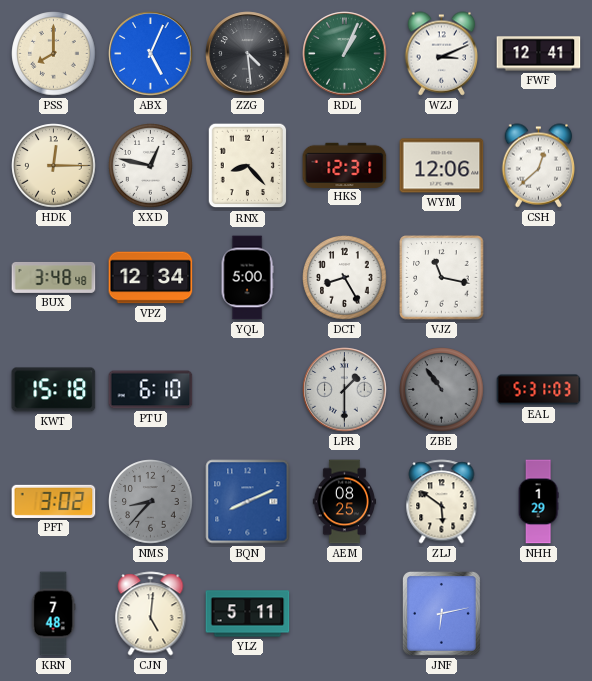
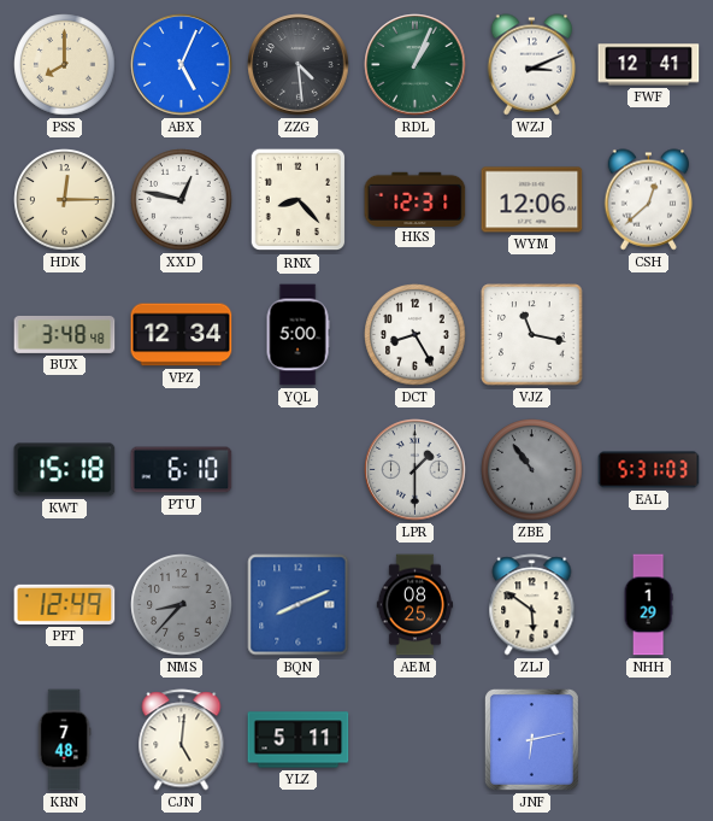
PFT: 3:02 -> 12:49 (65, 604)
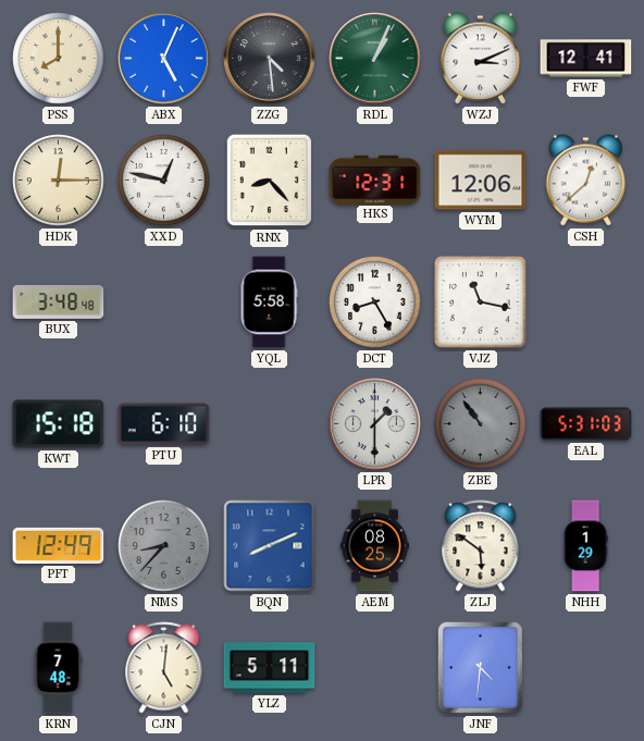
VPZ: 12:34 -> none (182, 335)
YQL: 5:00 -> 5:58 (269, 302)
JNF: 6:13 -> 4:31 (480, 667)
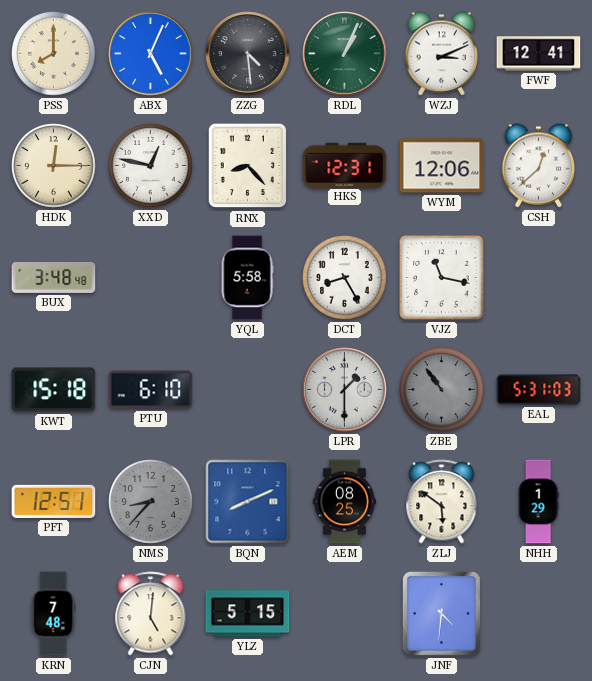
PFT: 12:49 -> 12:51 (54, 501)
YLZ: 5:11 -> 5:15 (248, 614)
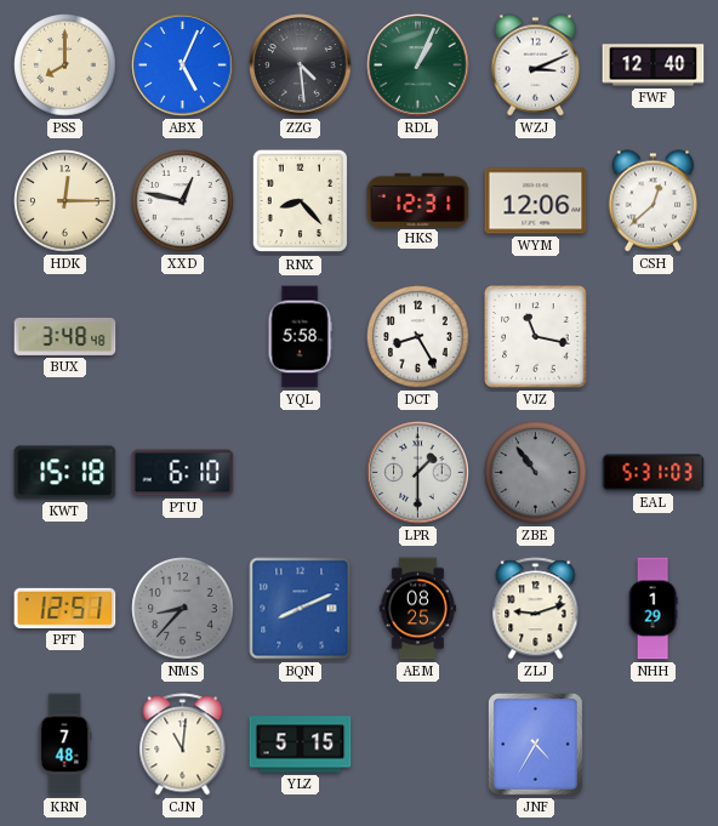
FWF: 12:41 -> 12:40 (654, 65)
ZLJ: 5:51 -> 9:12 (536, 609)
CJN: 5:01 -> 11:01 (183, 745)
JNF: 4:31 -> 4:35 (535, 744)
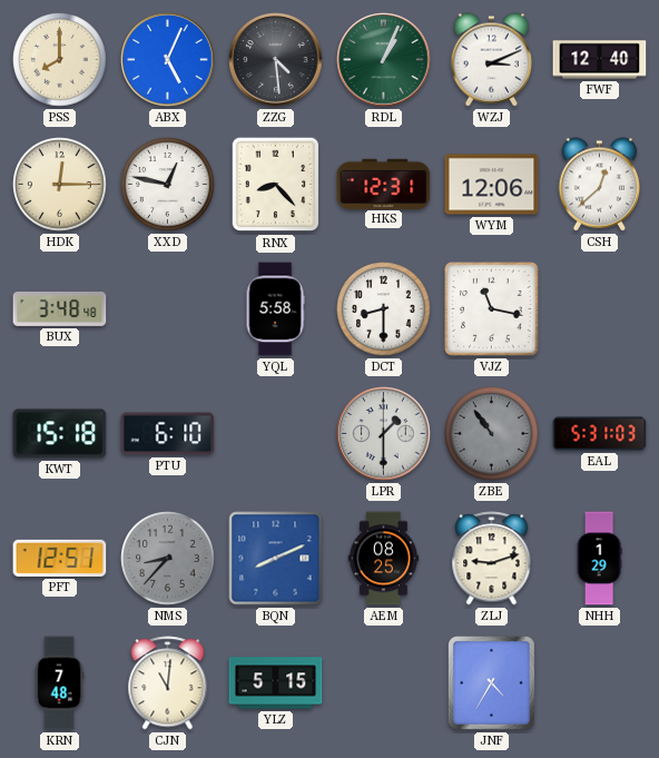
DCT: 8:25 -> 8:30 (384, 309)
